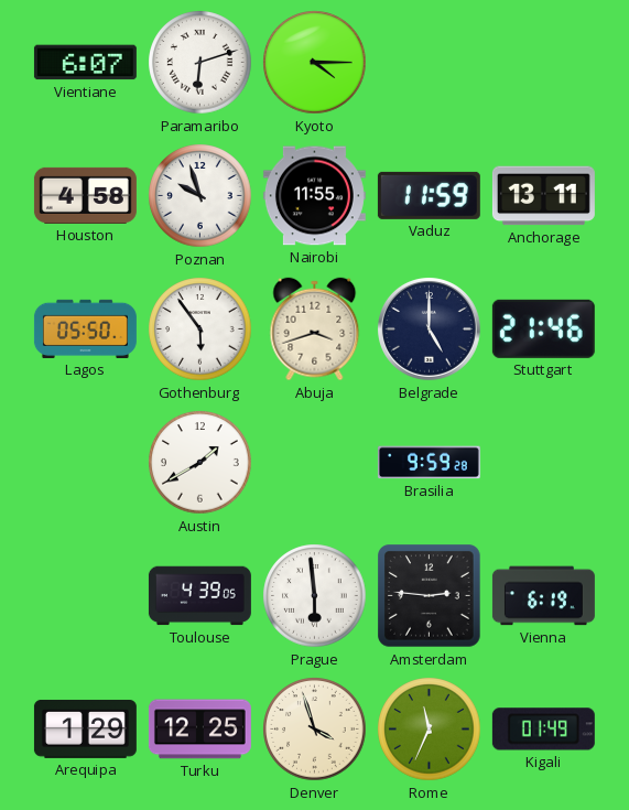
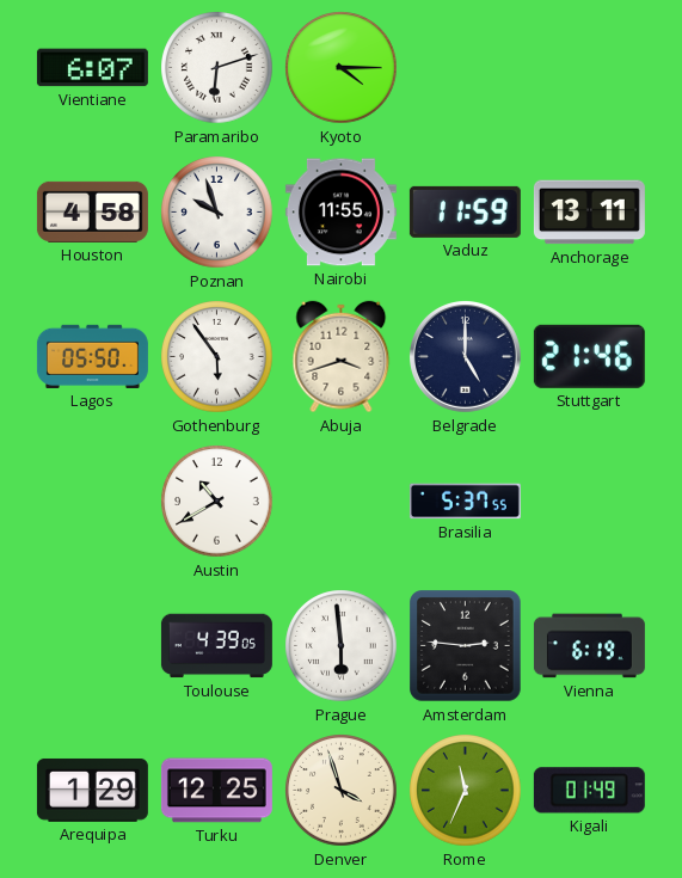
Austin: 1:40 -> 10:40 (217, 502)
Brasilia: 9:59 -> 5:37 (465, 502)
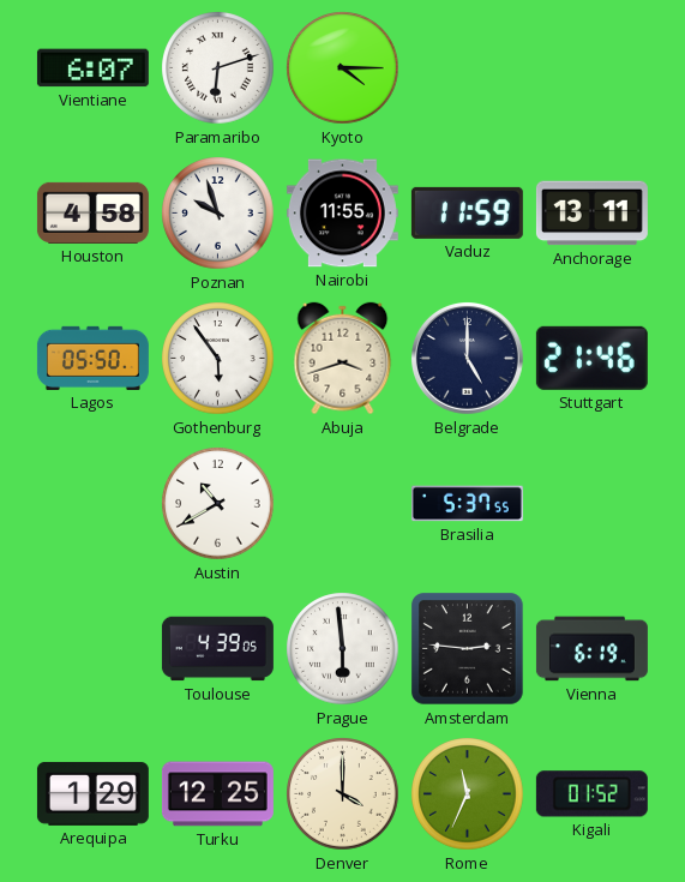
Denver: 3:57 -> 4:00 (343, 794)
Kigali: 01:49 -> 01:52 (591, 794)
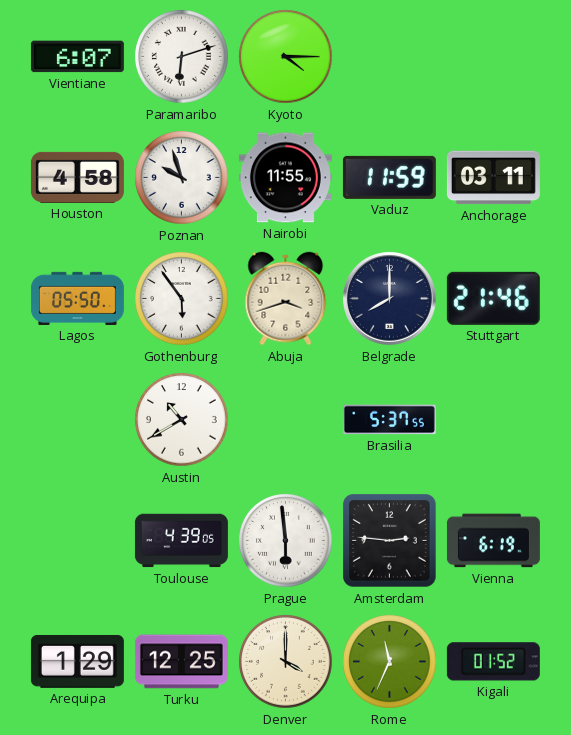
Anchorage: 13:11 -> 03:11 (493, 178)
Belgrade: 5:00 -> 8:00 (390, 299)
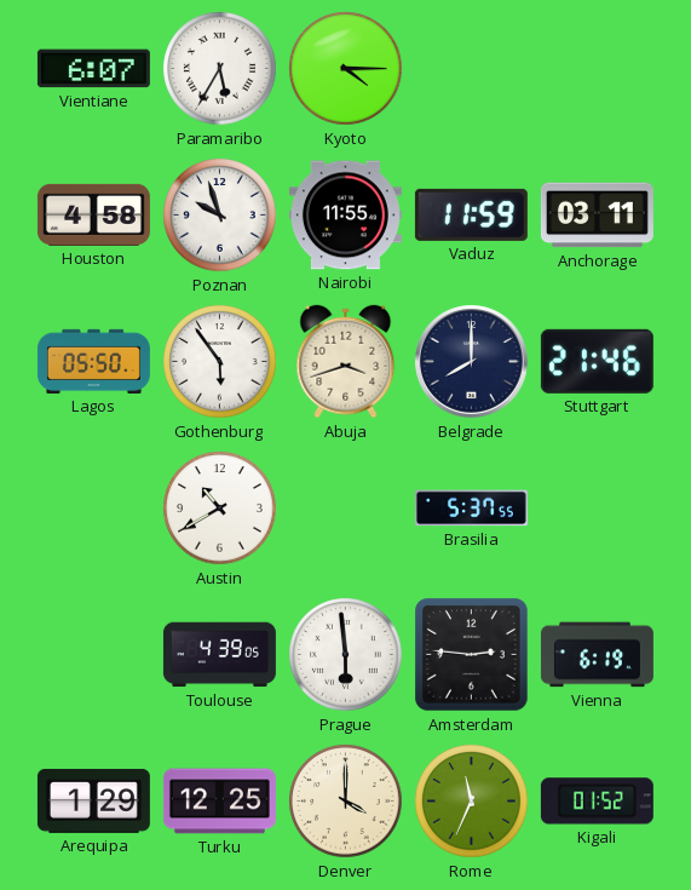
Paramaribo: 6:12 -> 5:35 (220, 69)
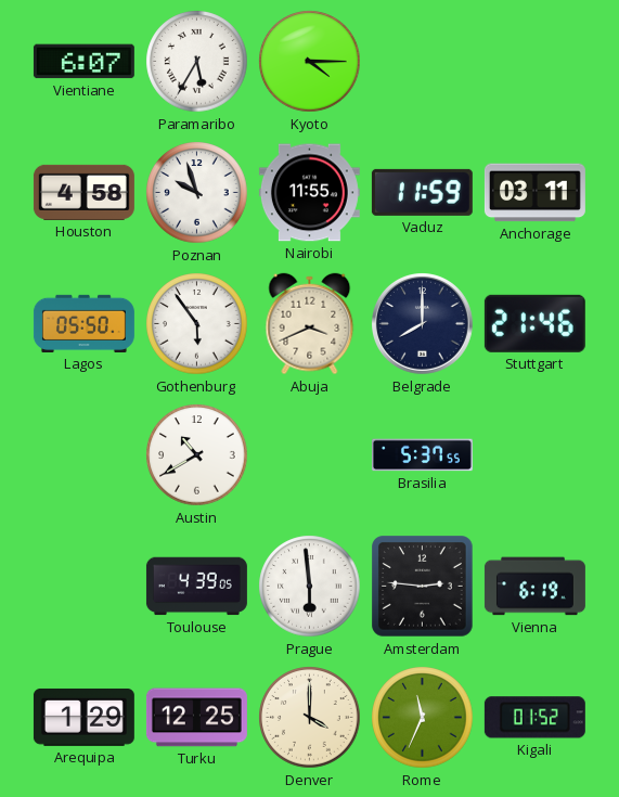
Abuja: 3:42 -> 3:41 (310, 324)
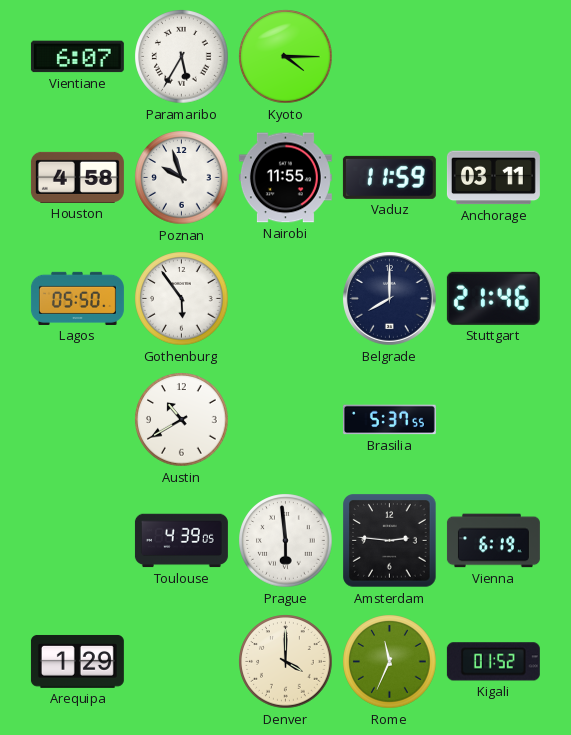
Abuja: 3:41 -> none (310, 324)
Turku: 12:25 -> none (196, 718)
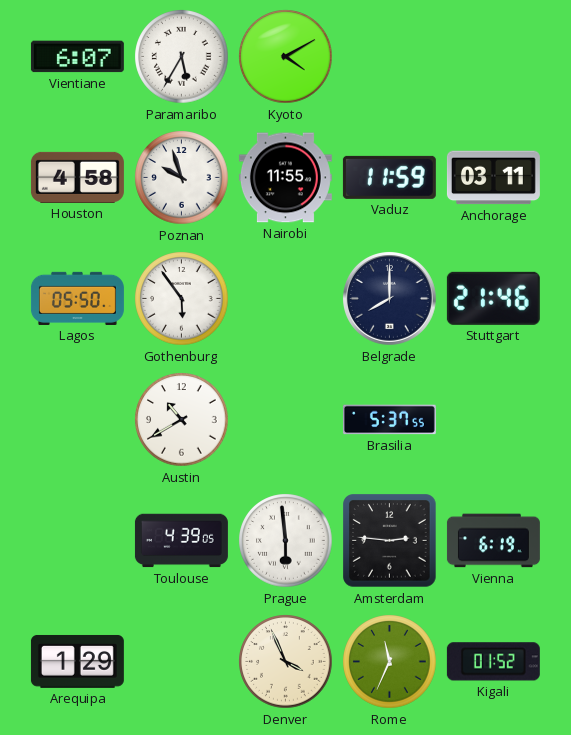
Kyoto: 4:15 -> 4:10 (286, 57)
Denver: 4:00 -> 3:56 (286, 662)
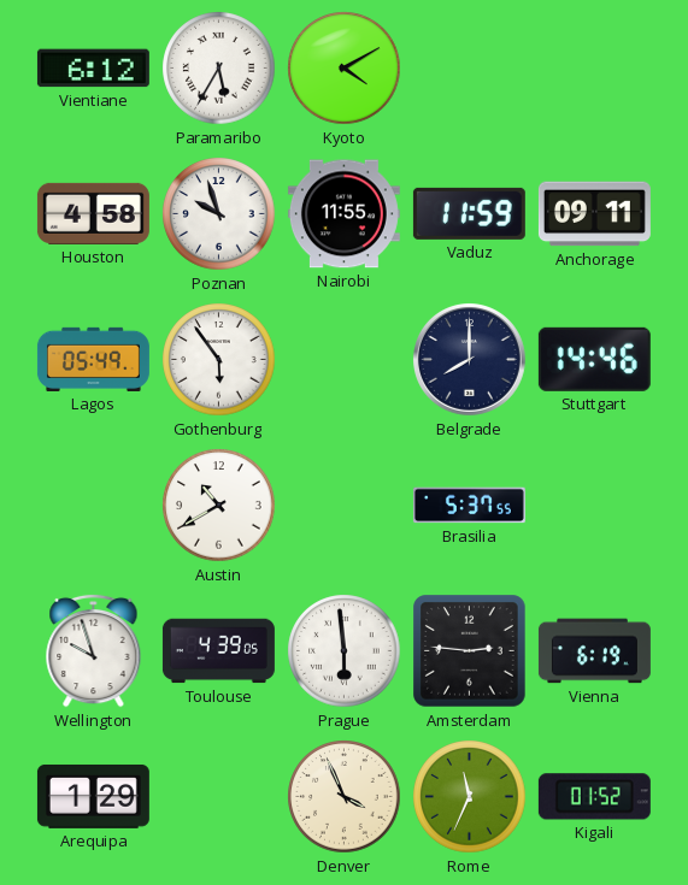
Vientiane: 6:07 -> 6:12 (93, 69)
Anchorage: 03:11 -> 09:11 (594, 214)
Lagos: 05:50 -> 05:49 (93, 359)
Stuttgart: 21:46 -> 14:46 (594, 359)
Wellington: none -> 9:57 (94, 650)
